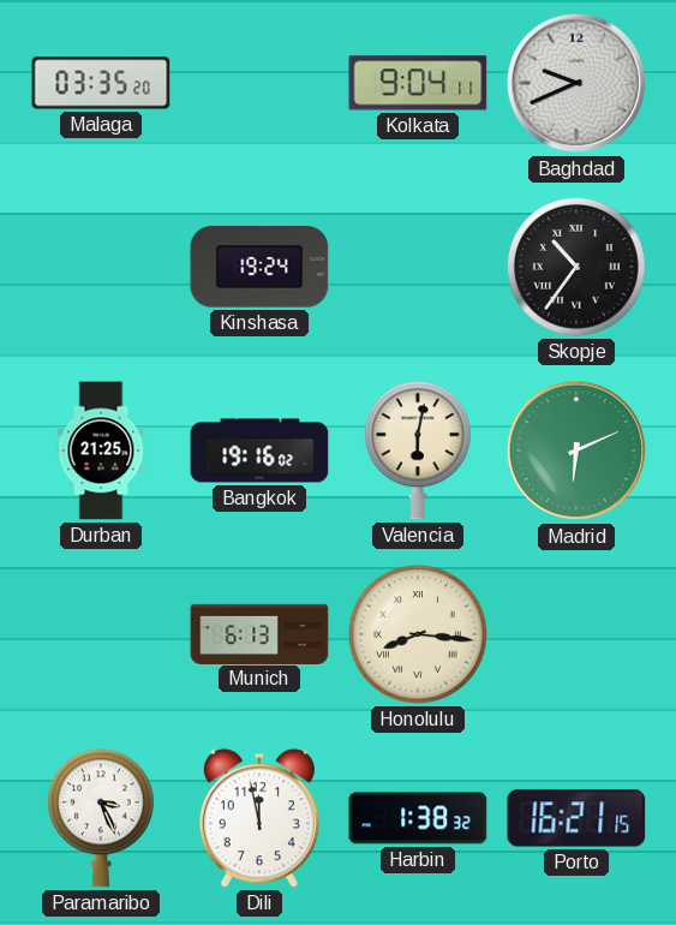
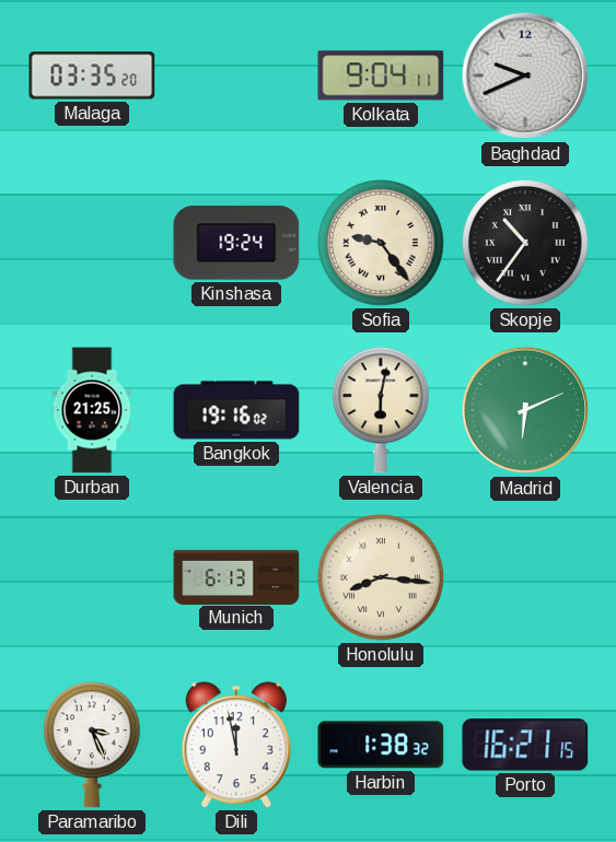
Sofia: none -> 9:24 (381, 243)
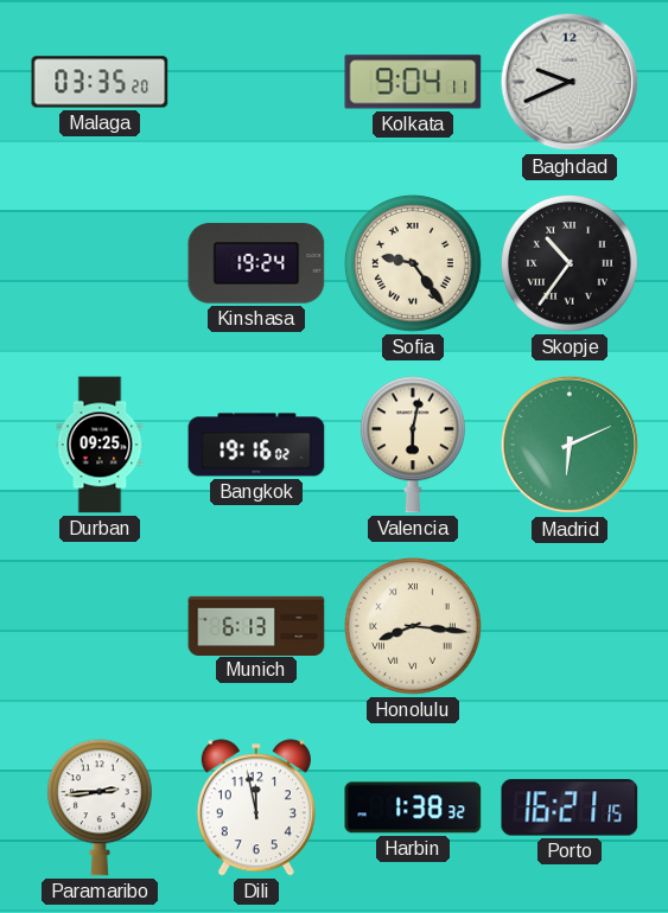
Durban: 21:25 -> 09:25 (100, 445)
Paramaribo: 3:26 -> 2:44 (100, 807)
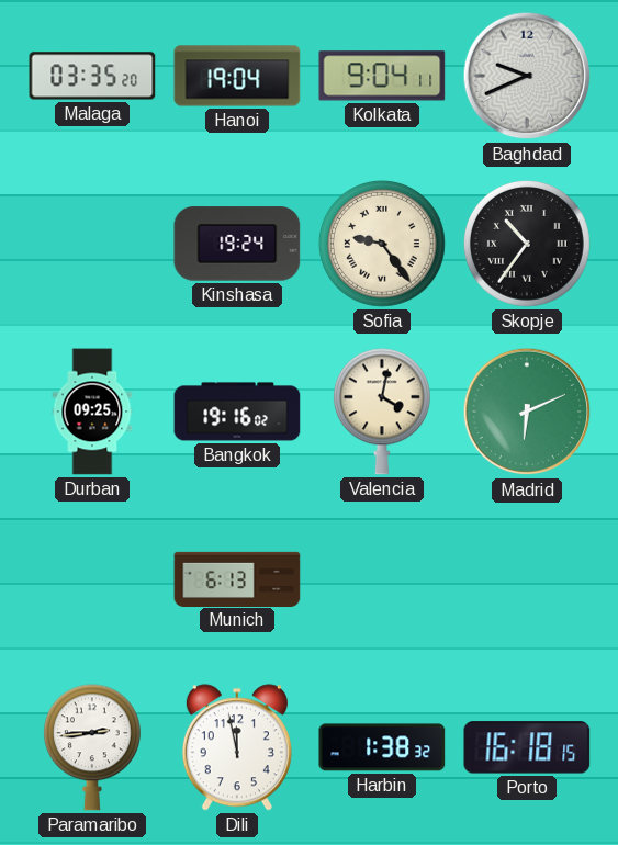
Hanoi: none -> 19:04 (237, 76)
Valencia: 6:02 -> 4:02 (382, 412)
Honolulu: 8:16 -> none (413, 626)
Porto: 16:21 -> 16:18 (527, 747)
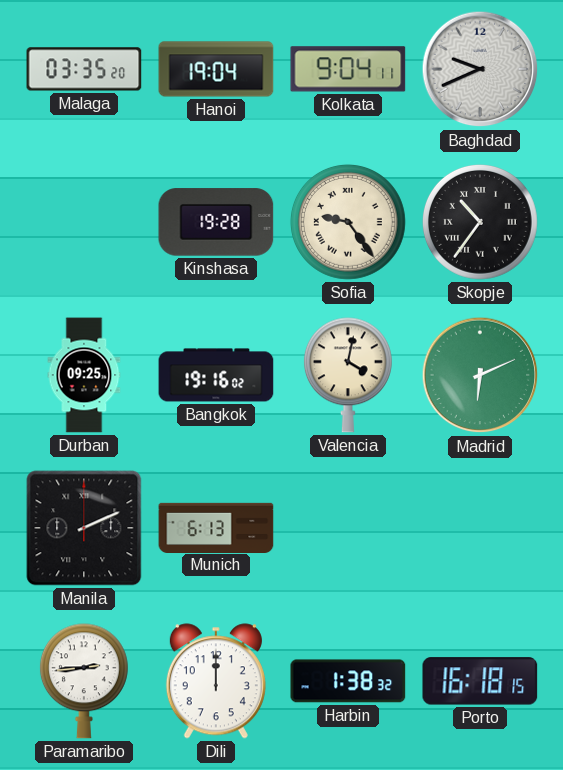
Kinshasa: 19:24 -> 19:28 (216, 222)
Manila: none -> 2:11 (84, 528)
Dili: 11:58 -> 12:00 (216, 681)
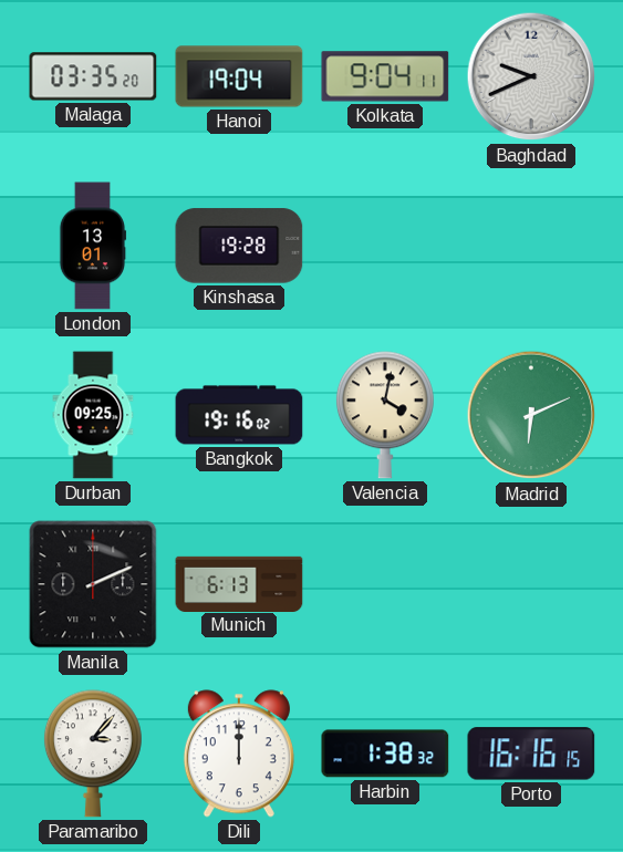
London: none -> 13:01 (93, 246)
Sofia: 9:24 -> none (348, 222)
Skopje: 10:36 -> none (480, 222)
Paramaribo: 2:44 -> 3:07 (93, 754)
Porto: 16:18 -> 16:16 (531, 754)
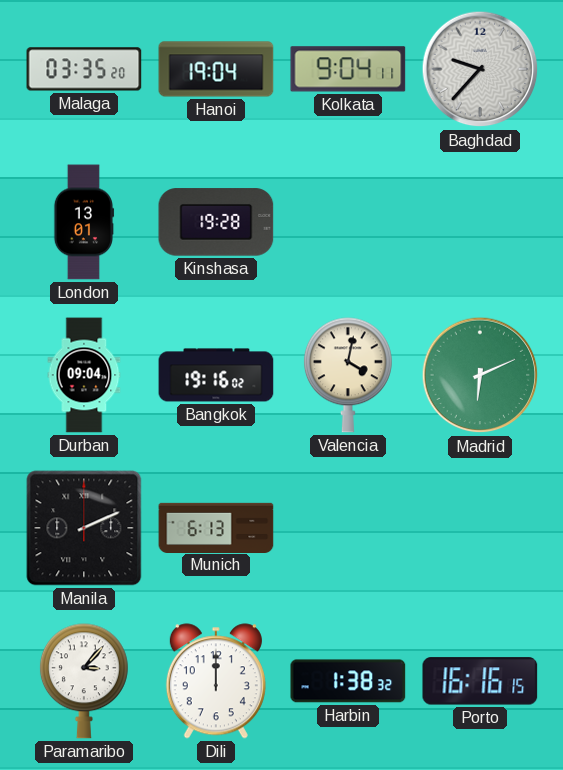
Baghdad: 9:41 -> 9:37 (480, 69)
Durban: 09:25 -> 09:04 (84, 375)
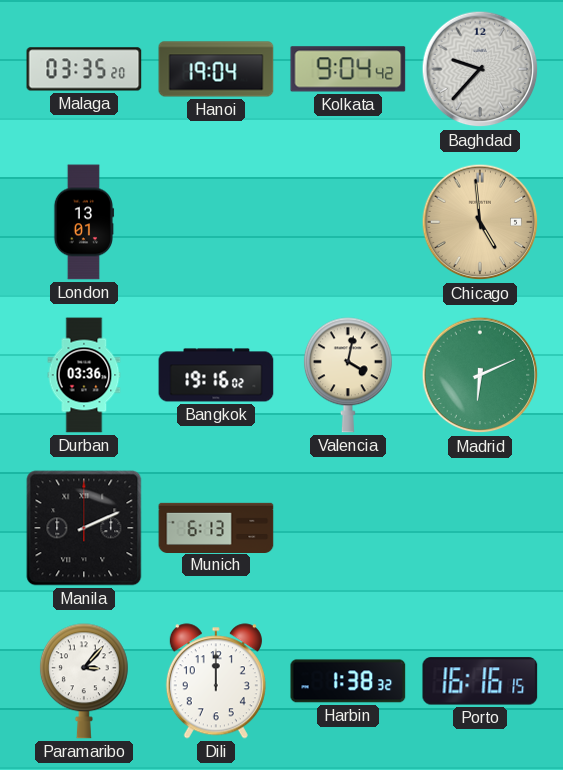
Kolkata: 9:04:11 -> 9:04:42 (348, 69)
Kinshasa: 19:28 -> none (216, 222)
Chicago: none -> 4:59 (480, 222)
Durban: 09:04 -> 03:36 (84, 375)
